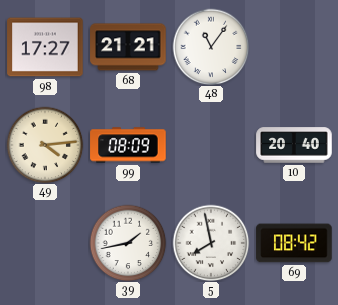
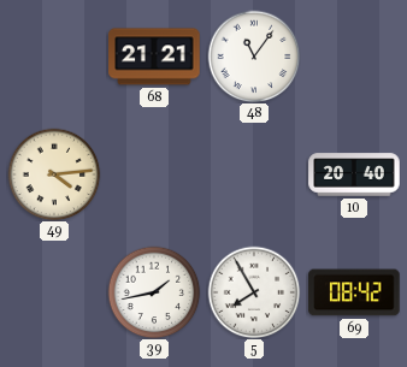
98: 17:27 -> none (45, 47)
99: 08:09 -> none (128, 145)
5: 7:58 -> 7:55 (254, 292)
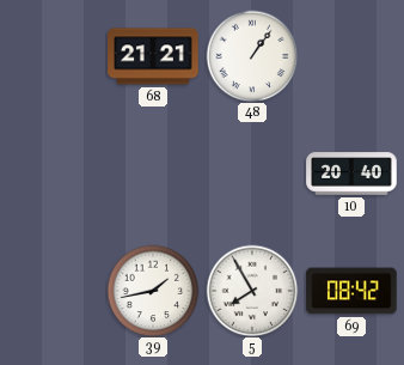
48: 11:06 -> 1:06 (252, 56)
49: 4:14 -> none (54, 174)
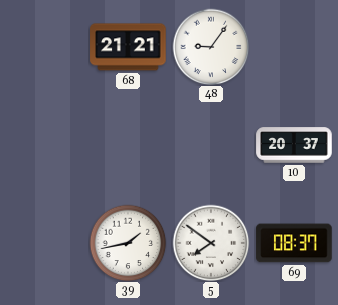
48: 1:06 -> 9:06 (211, 47)
10: 20:40 -> 20:37 (294, 145)
5: 7:55 -> 7:51 (211, 243)
69: 08:42 -> 08:37 (294, 243)
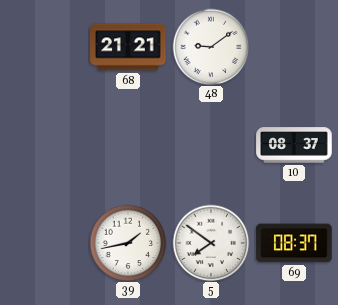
48: 9:06 -> 9:09 (211, 47)
10: 20:37 -> 08:37 (294, 145)
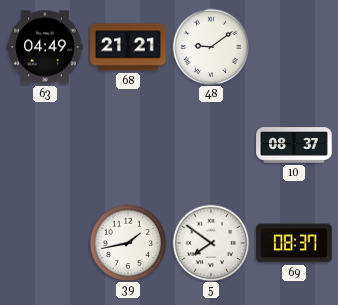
63: none -> 04:49 (45, 47)
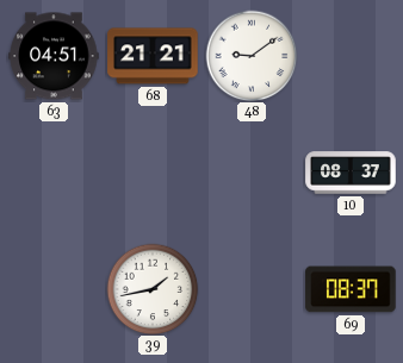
63: 04:49 -> 04:51 (54, 56)
5: 7:51 -> none (211, 243)
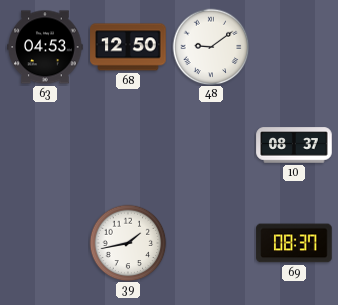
63: 04:51 -> 04:53 (45, 47)
68: 21:21 -> 12:50 (128, 47)
